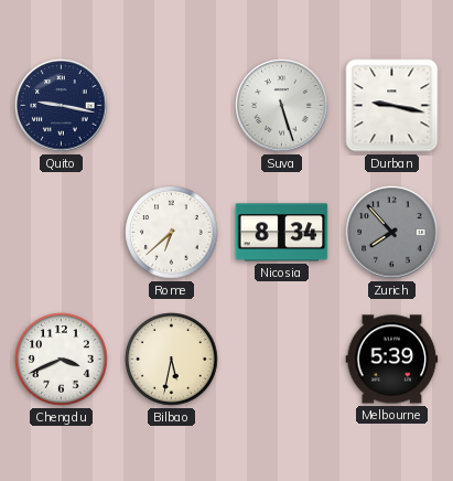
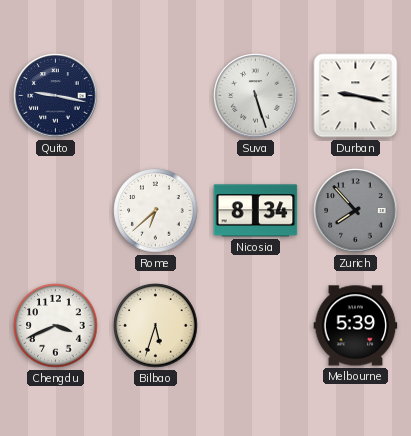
Bilbao: 5:32 -> 5:33 (156, 326)
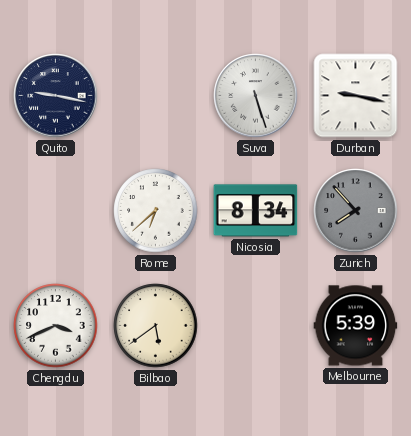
Bilbao: 5:33 -> 5:39 (156, 326)
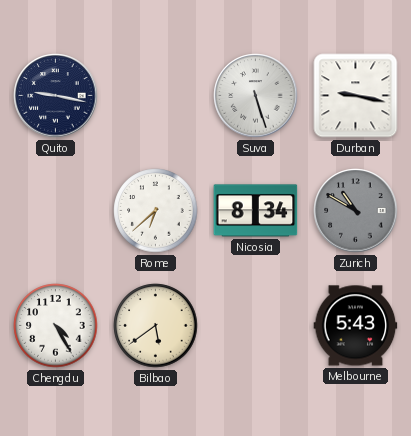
Zurich: 7:53 -> 10:50 (356, 211)
Chengdu: 3:41 -> 4:25 (56, 326)
Melbourne: 5:39 -> 5:43 (356, 326)
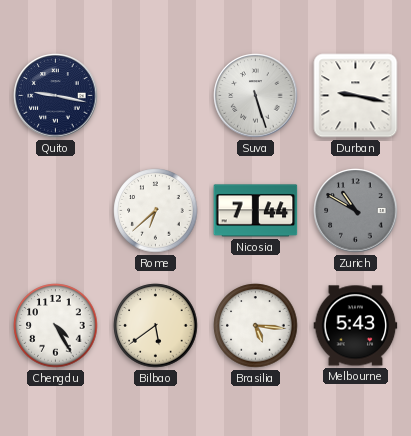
Nicosia: 8:34 -> 7:44 (256, 211)
Brasilia: none -> 5:16 (256, 326)
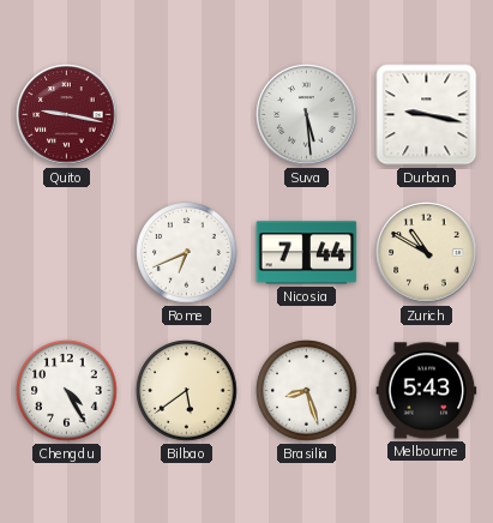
Quito dial: navy -> burgundy (67, 115)
Suva: 5:27 -> 5:29 (307, 115)
Rome: 6:38 -> 6:41 (187, 253)
Zurich dial: grey -> cream (427, 253)
Brasilia: 5:16 -> 8:27 (307, 391)
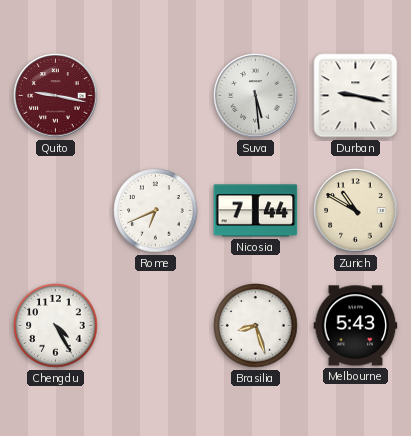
Bilbao: 5:39 -> none (187, 391)
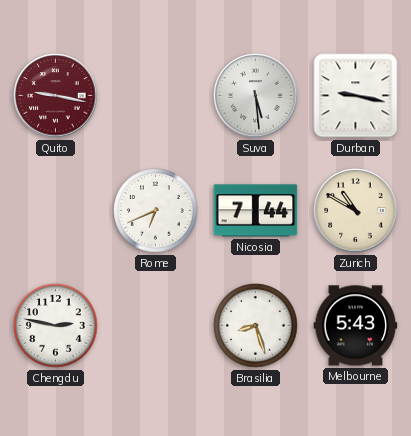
Chengdu: 4:25 -> 2:47 (56, 326)
